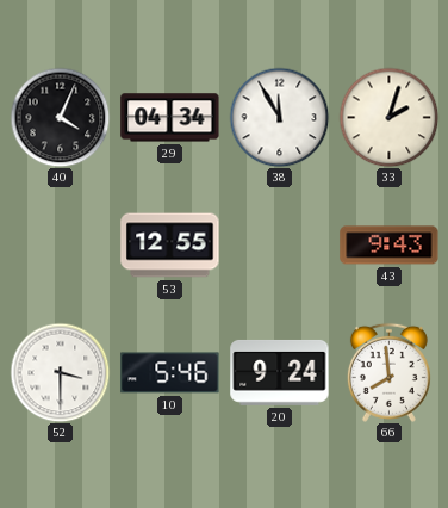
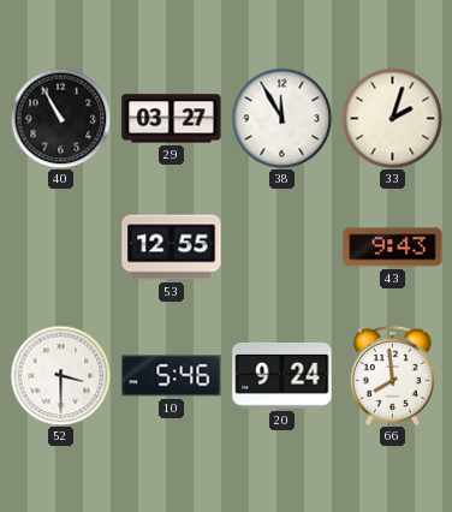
40: 4:04 -> 10:55 (60, 118)
29: 04:34 -> 03:27 (172, 119)
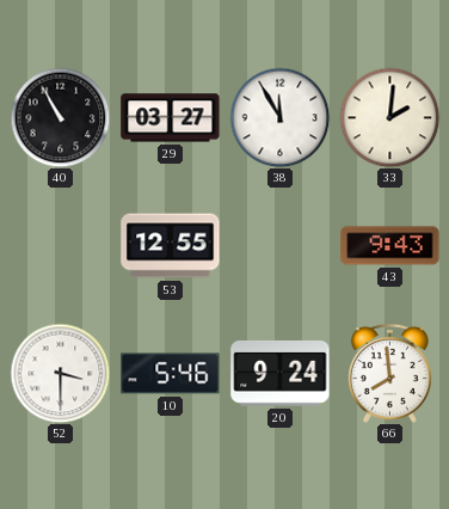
33: 2:03 -> 2:01 (389, 117)
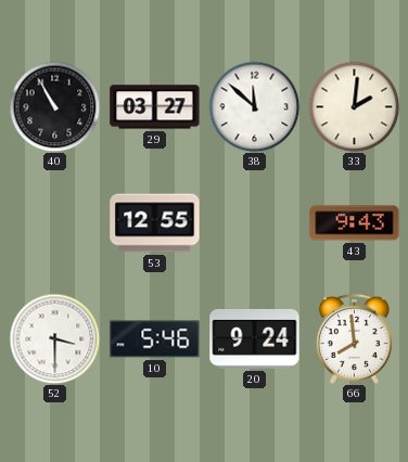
38: 11:55 -> 11:52 (254, 106)
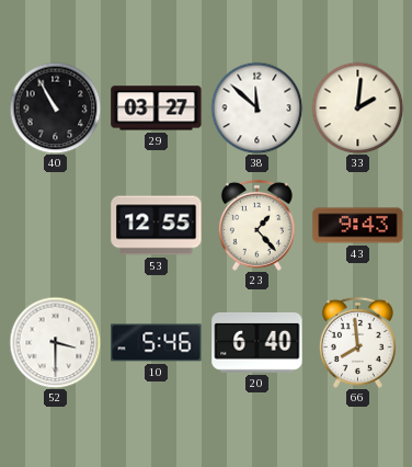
23: none -> 1:23 (256, 225)
20: 9:24 -> 6:40 (257, 342)
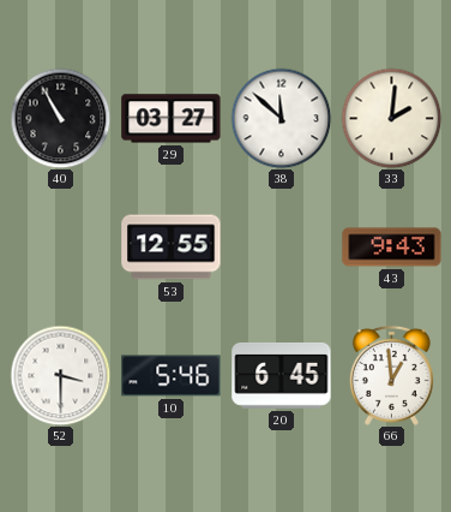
23: 1:23 -> none (256, 225)
20: 6:40 -> 6:45 (282, 375)
66: 7:59 -> 12:59 (391, 375)
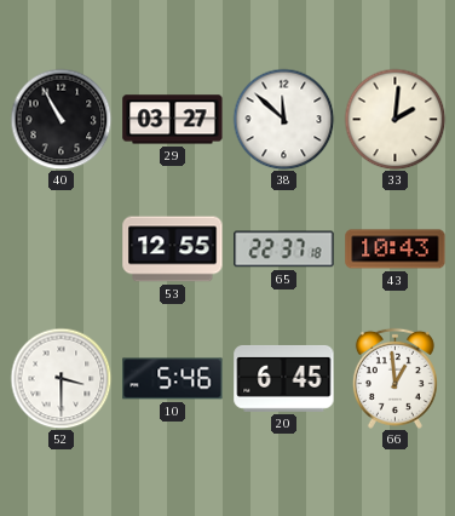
65: none -> 22:37 (284, 250)
43: 9:43 -> 10:43 (396, 250)
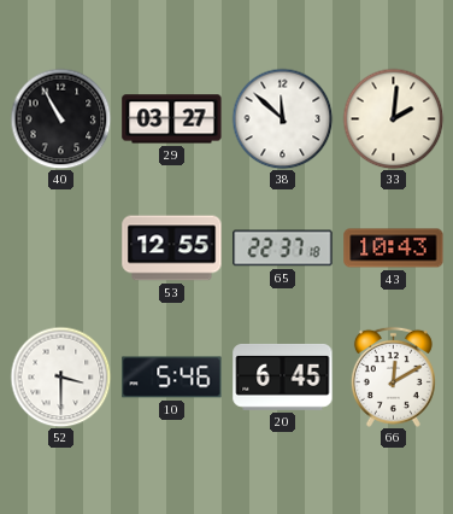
66: 12:59 -> 12:10 (393, 376)
